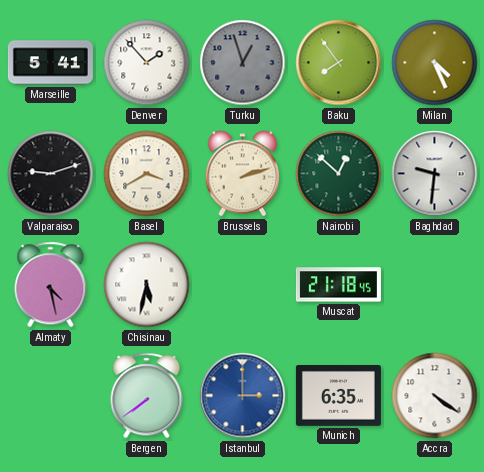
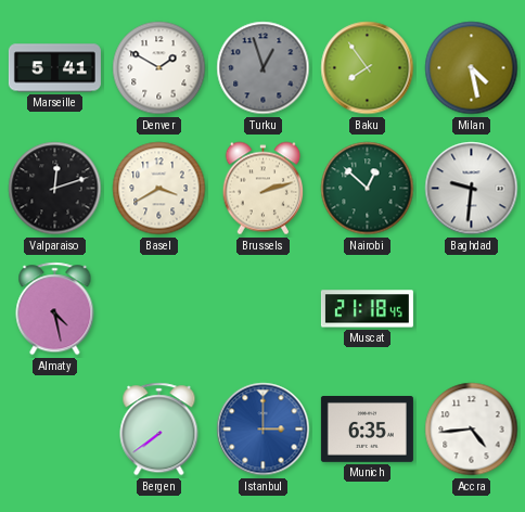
Denver: 1:53 -> 1:50 (159, 68)
Milan: 4:26 -> 4:28 (472, 68)
Valparaiso: 9:12 -> 12:12 (55, 189)
Chisinau: 5:32 -> none (147, 285)
Accra: 4:21 -> 4:44 (472, 430)
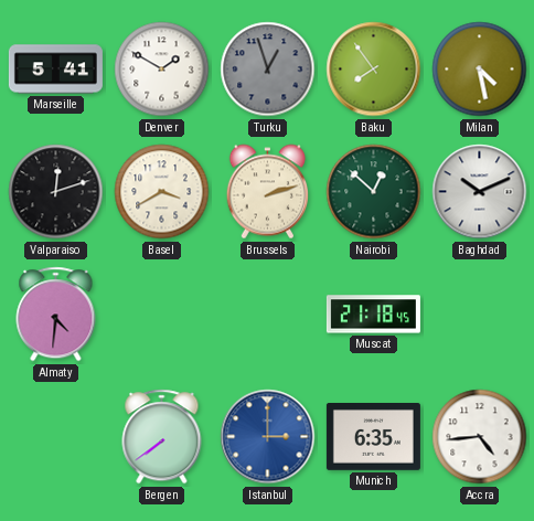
Baghdad: 9:31 -> 10:11 (480, 192)
Almaty: 4:28 -> 4:31 (56, 315)
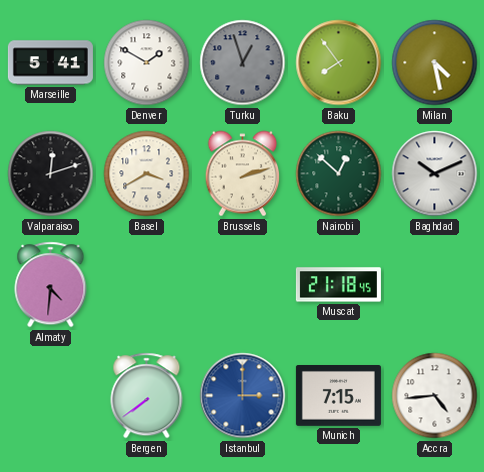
Munich: 6:35 -> 7:15 (338, 396)
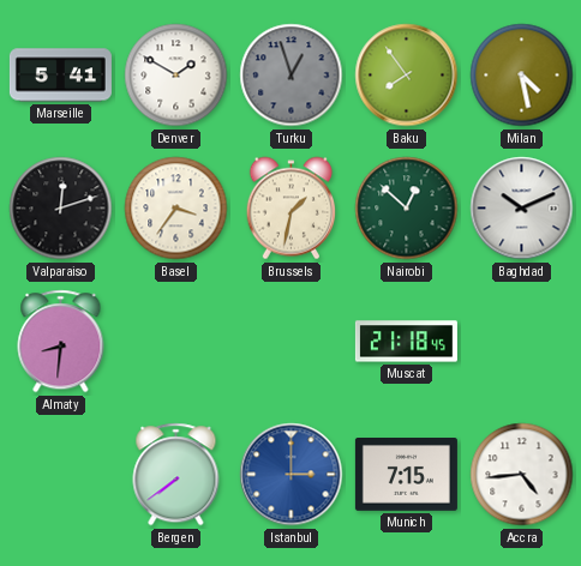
Basel: 3:40 -> 3:36 (176, 209)
Brussels: 2:12 -> 1:32 (290, 209)
Almaty: 4:31 -> 8:31 (61, 342)
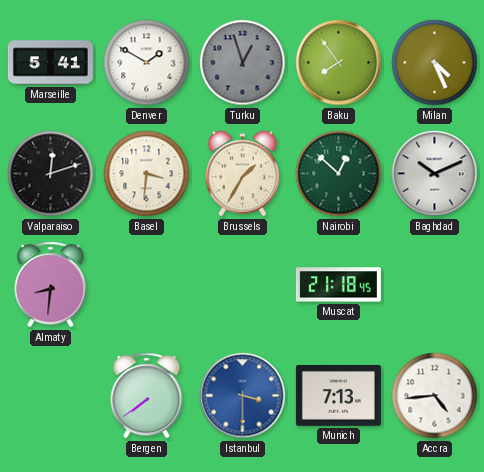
Milan: 4:28 -> 4:26 (435, 63)
Basel: 3:36 -> 3:31 (147, 174)
Brussels: 1:32 -> 1:35 (242, 174)
Istanbul: 3:00 -> 3:30 (243, 396)
Munich: 7:15 -> 7:13 (338, 396)
